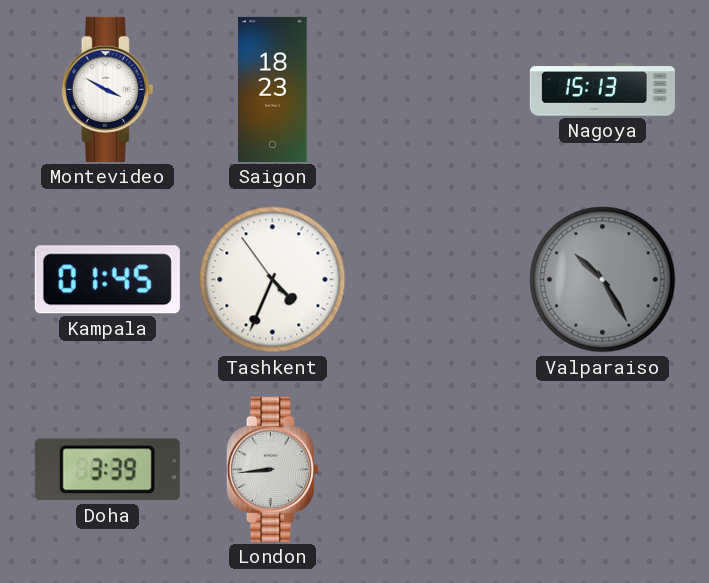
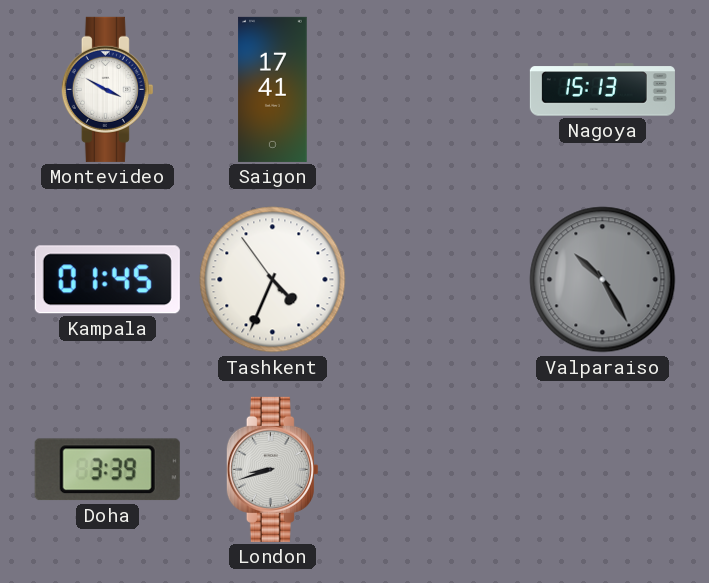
Saigon: 18:23 -> 17:41 (273, 89)
London: 8:44 -> 8:42 (272, 469)
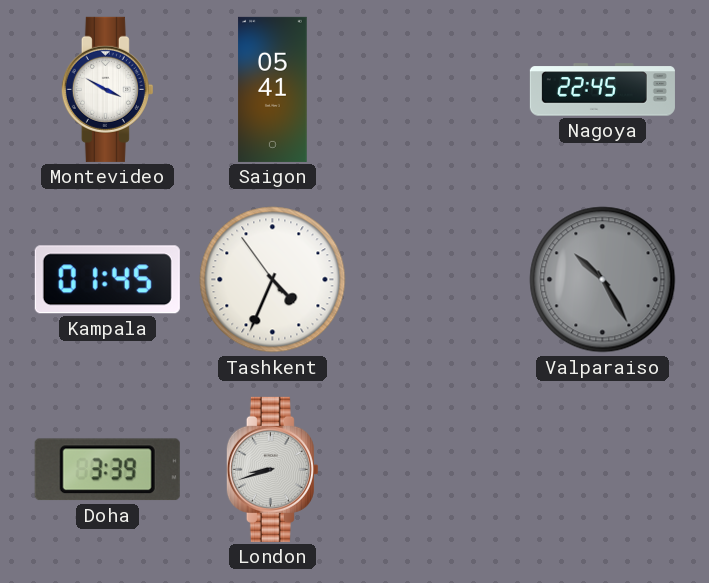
Saigon: 17:41 -> 05:41 (273, 89)
Nagoya: 15:13 -> 22:45 (602, 90)
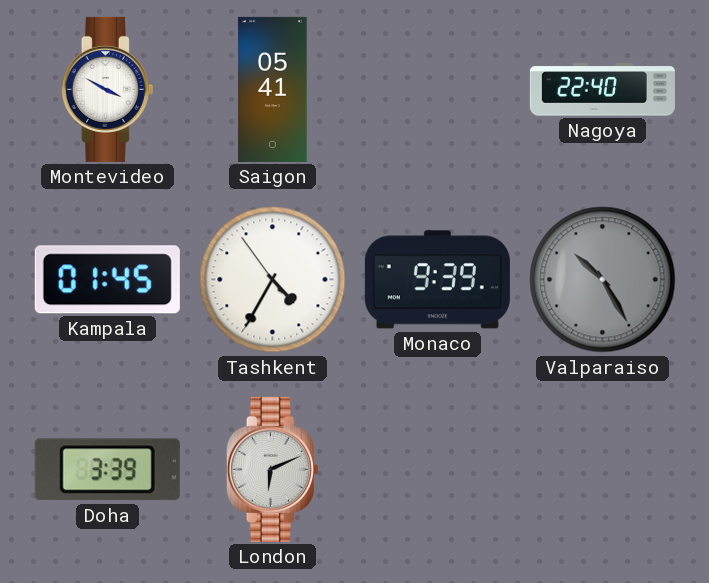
Nagoya: 22:45 -> 22:40 (602, 90)
Tashkent: 4:33 -> 4:34 (273, 280)
Monaco: none -> 9:39 (437, 280)
London: 8:42 -> 6:11 (272, 469)
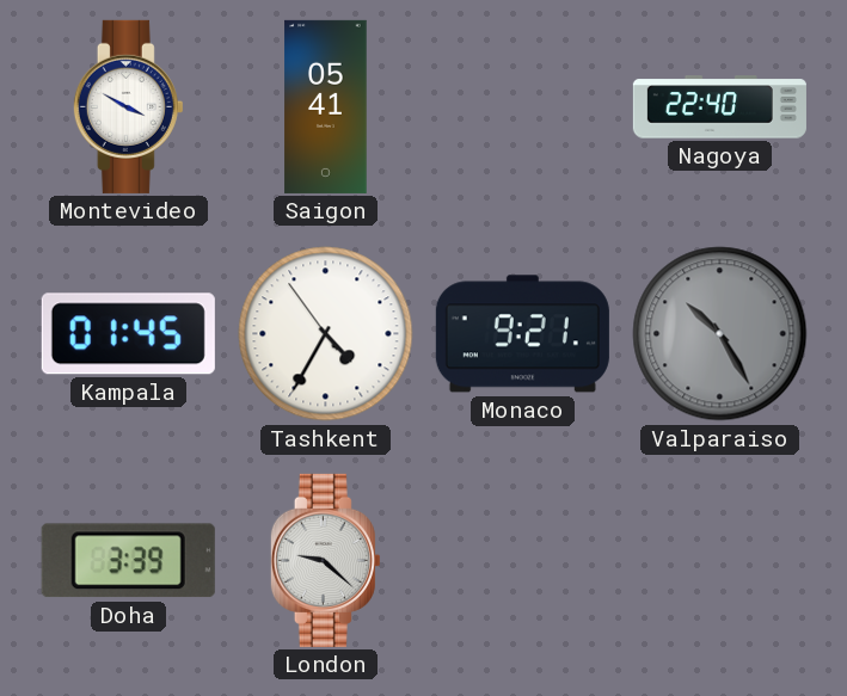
Monaco: 9:39 -> 9:21 (522, 334)
London: 6:11 -> 9:22 (325, 560)
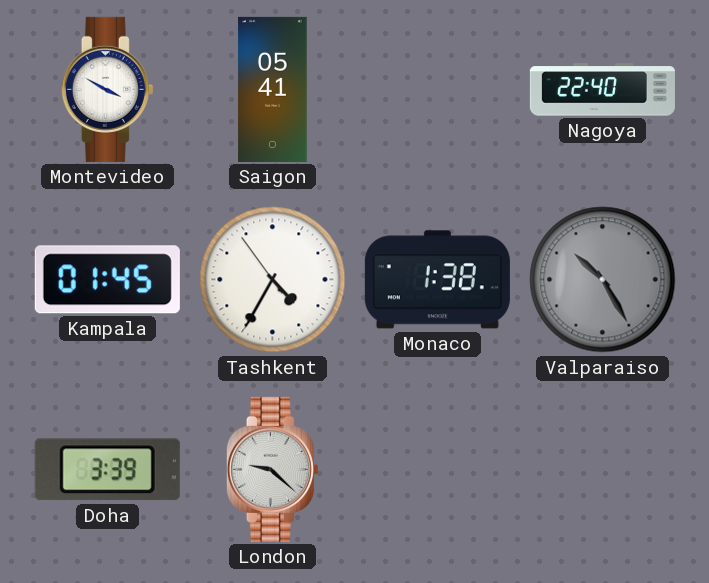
Monaco: 9:21 -> 1:38 (437, 280)
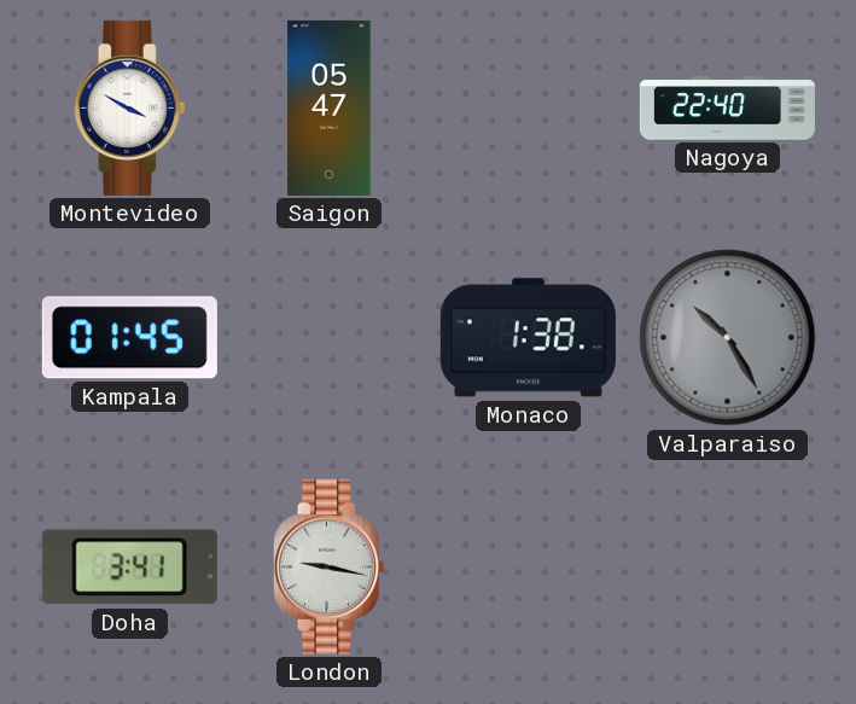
Saigon: 05:41 -> 05:47 (330, 107)
Tashkent: 4:34 -> none (273, 280)
Doha: 3:39 -> 3:41 (129, 568)
London: 9:22 -> 9:17 (328, 566)
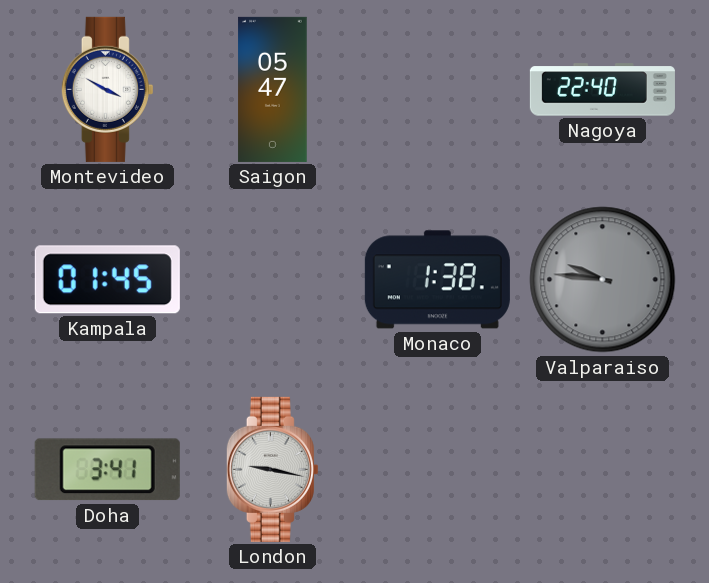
Valparaiso: 10:25 -> 9:46 (603, 280)
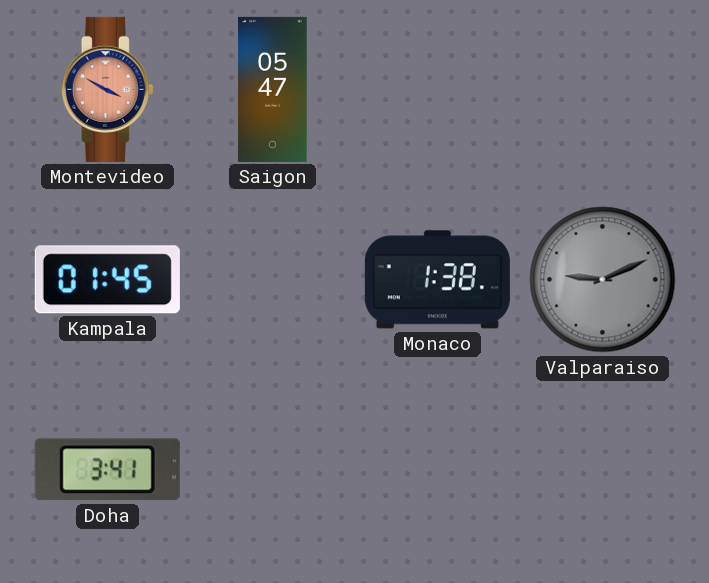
Montevideo dial: white -> salmon (107, 89)
Nagoya: 22:40 -> none (602, 90)
Valparaiso: 9:46 -> 9:11 (603, 280)
London: 9:17 -> none (272, 469)
